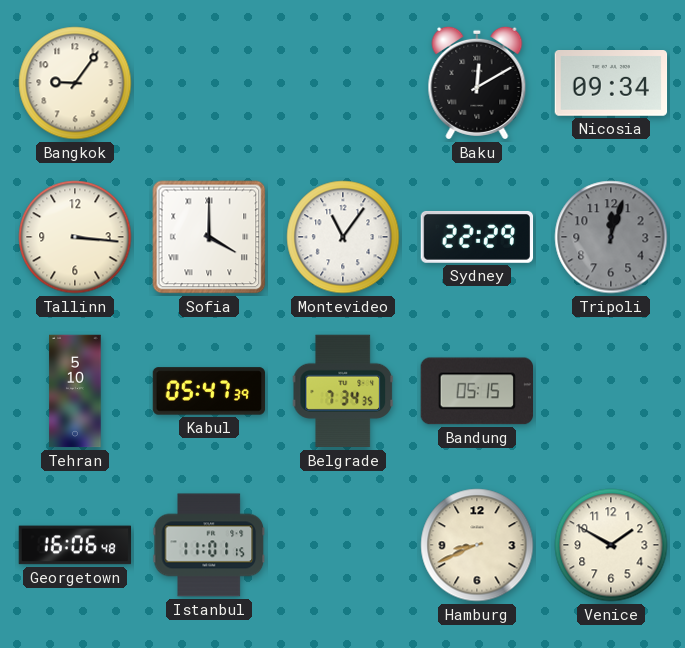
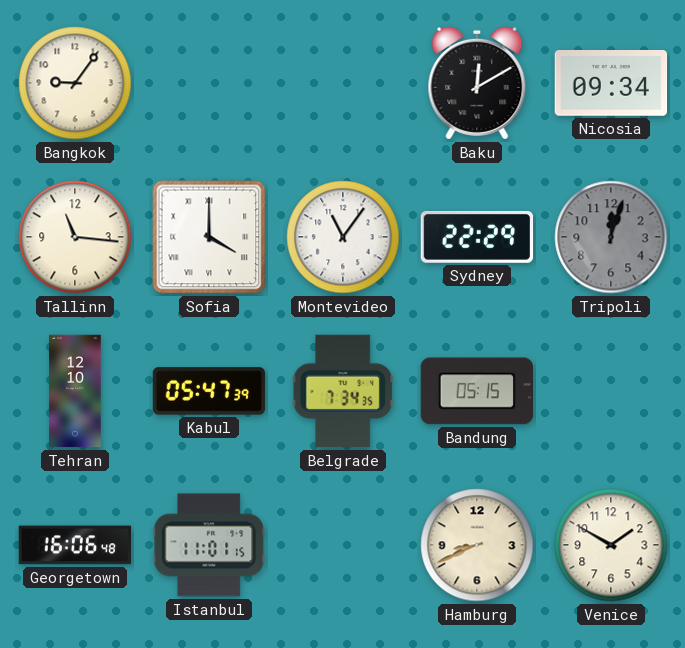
Tallinn: 3:16 -> 11:16 (75, 237)
Tehran: 5:10 -> 12:10 (75, 391)
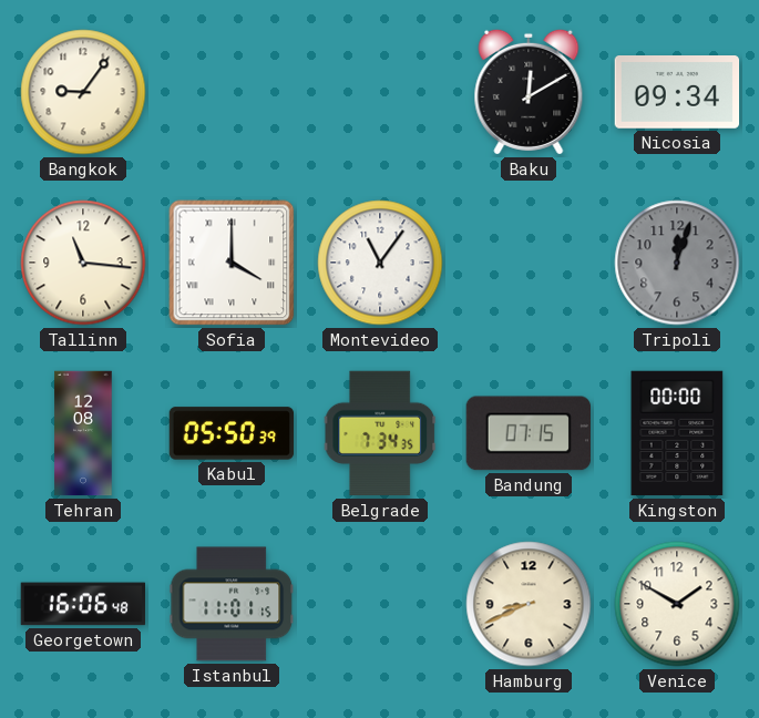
Sydney: 22:29 -> none (477, 237)
Tehran: 12:10 -> 12:08 (83, 433)
Kabul: 05:47 -> 05:50 (232, 433)
Bandung: 05:15 -> 07:15 (527, 433)
Kingston: none -> 00:00 (677, 433)
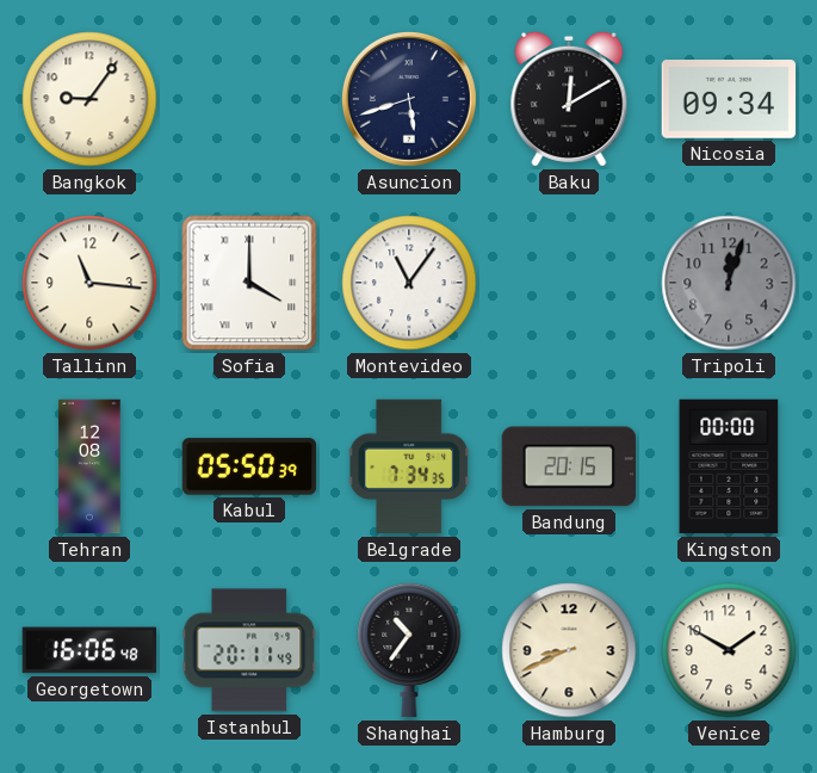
Asuncion: none -> 5:42 (409, 99)
Bandung: 07:15 -> 20:15 (568, 466)
Istanbul: 11:01 -> 20:11 (249, 650)
Shanghai: none -> 10:36 (409, 650)
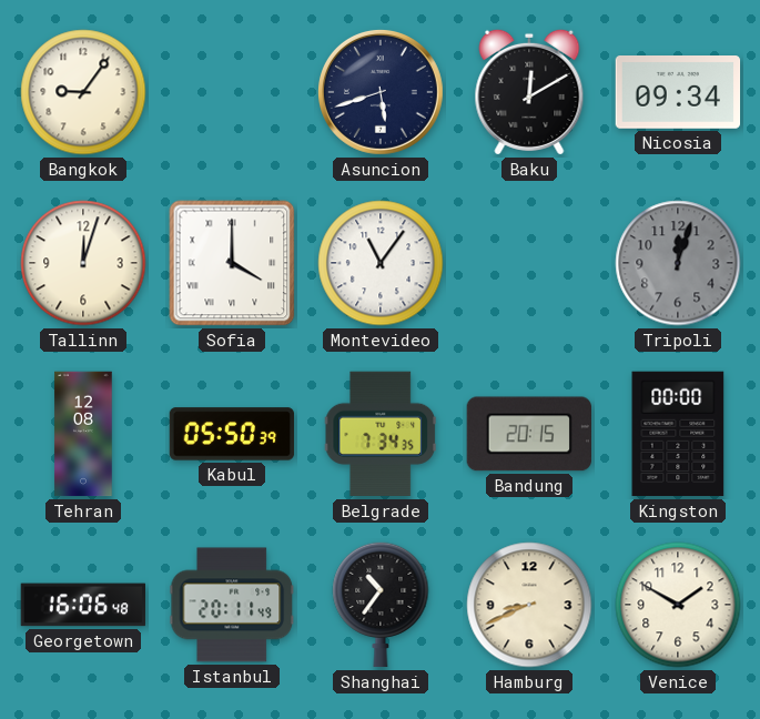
Tallinn: 11:16 -> 12:03 (83, 263)
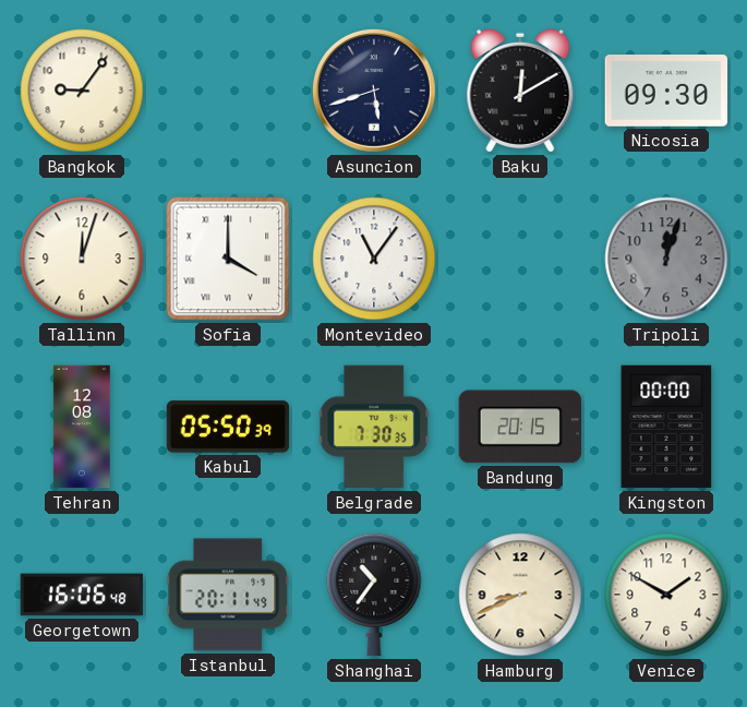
Nicosia: 09:34 -> 09:30 (666, 92)
Belgrade: 7:34 -> 7:30 (374, 427)
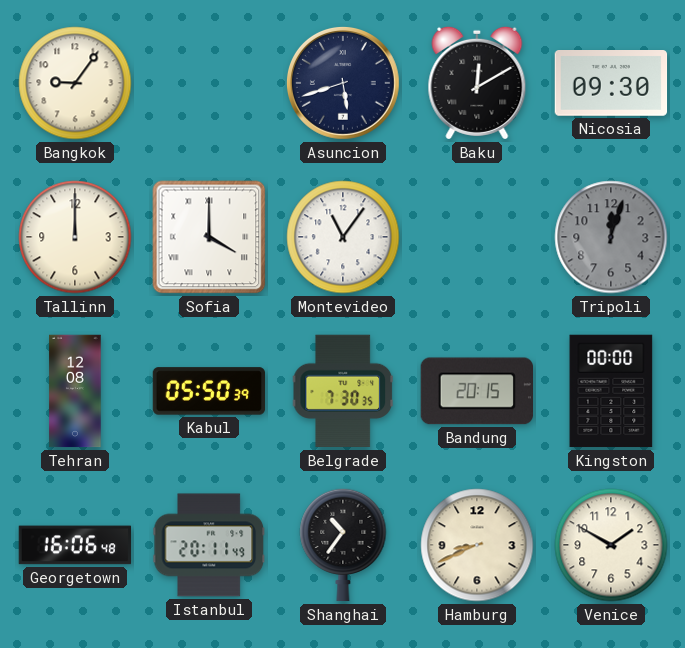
Tallinn: 12:03 -> 12:00 (75, 237)
